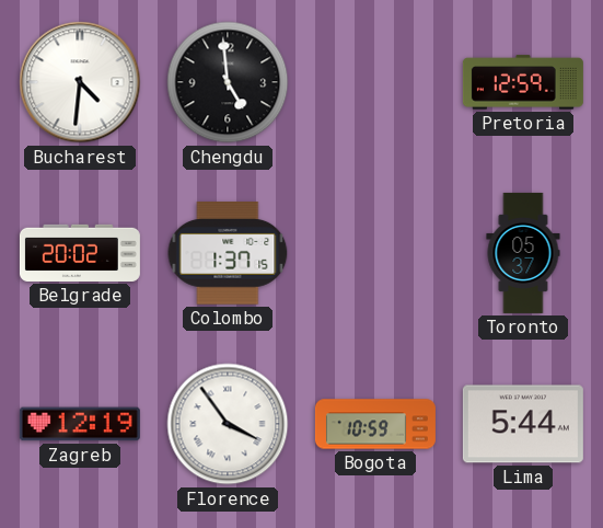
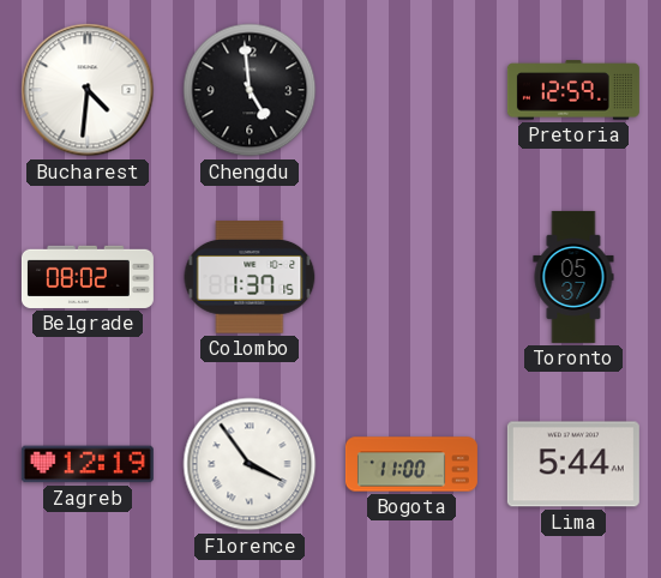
Belgrade: 20:02 -> 08:02 (88, 277)
Bogota: 10:59 -> 11:00 (411, 464)
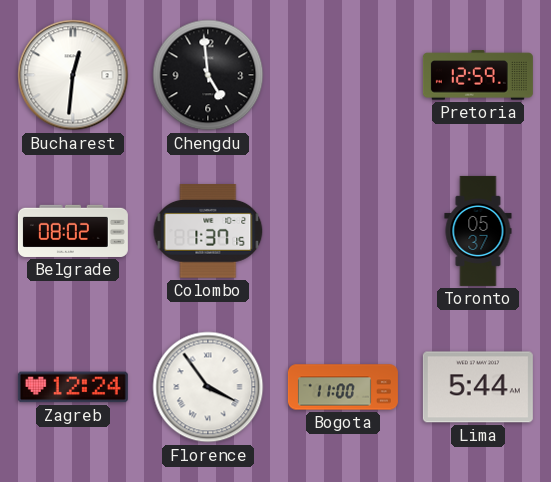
Bucharest: 4:31 -> 12:31 (73, 75)
Zagreb: 12:19 -> 12:24 (73, 387)
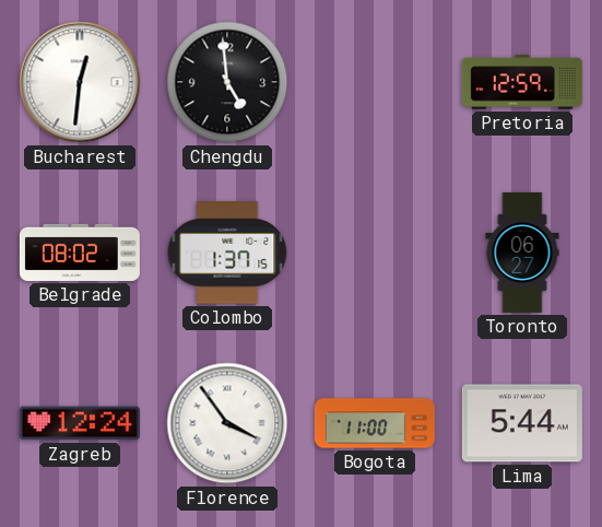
Toronto: 05:37 -> 06:27 (522, 253)
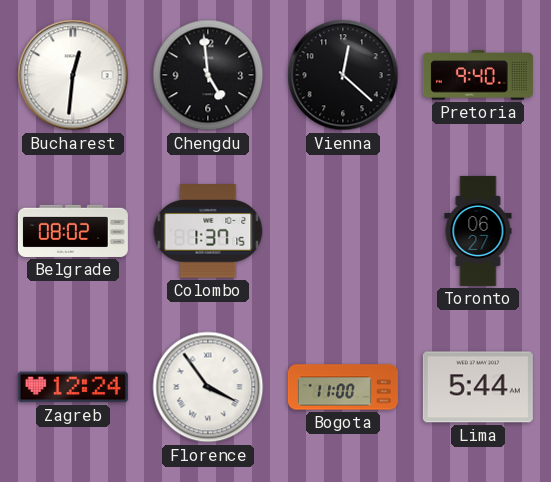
Vienna: none -> 12:22 (343, 75)
Pretoria: 12:59 -> 9:40 (478, 75)
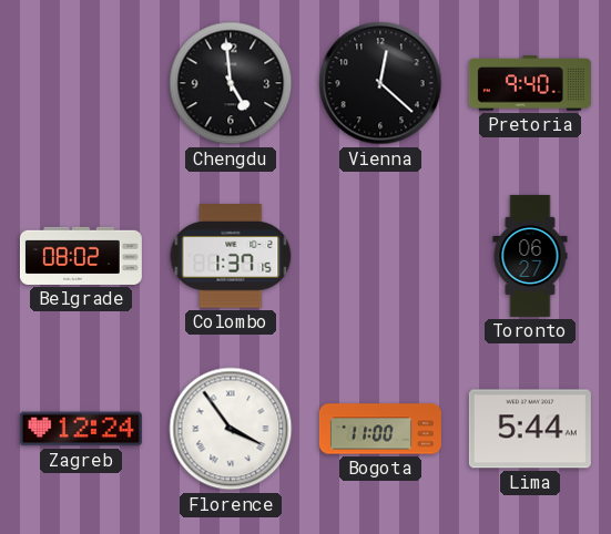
Bucharest: 12:31 -> none (73, 75)
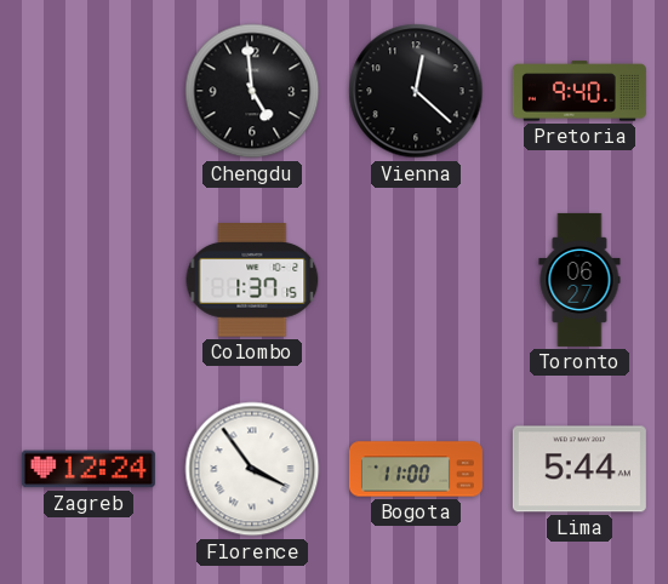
Belgrade: 08:02 -> none (81, 256)
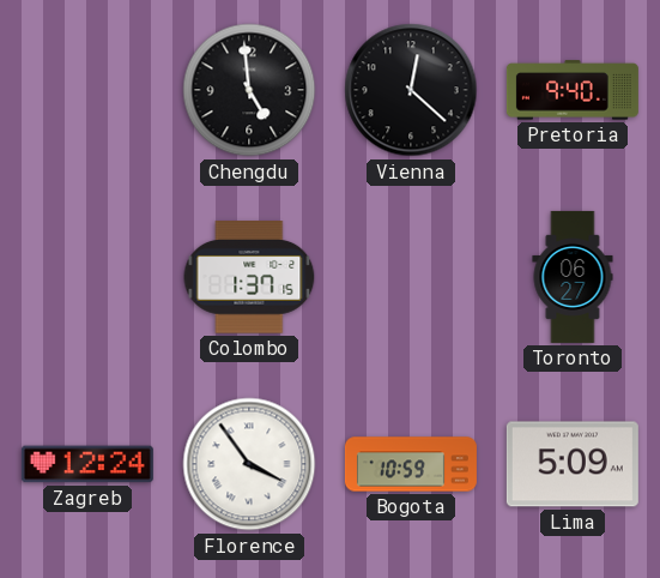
Bogota: 11:00 -> 10:59 (411, 464)
Lima: 5:44 -> 5:09 (573, 464)
